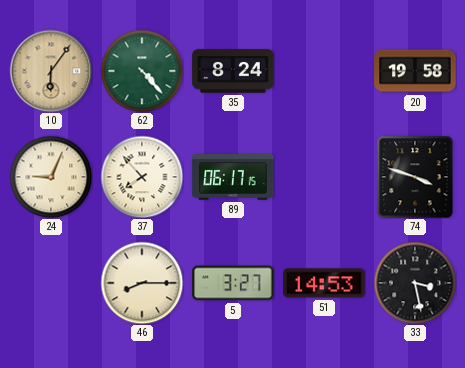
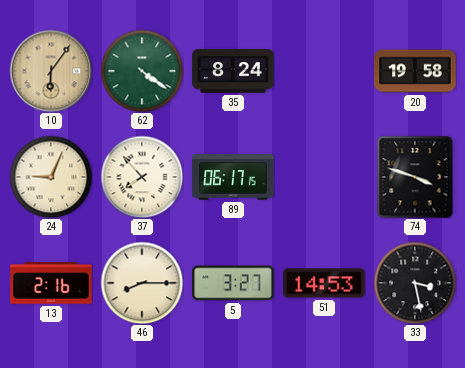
62: 4:23 -> 4:21 (142, 71)
13: none -> 2:16 (51, 283)
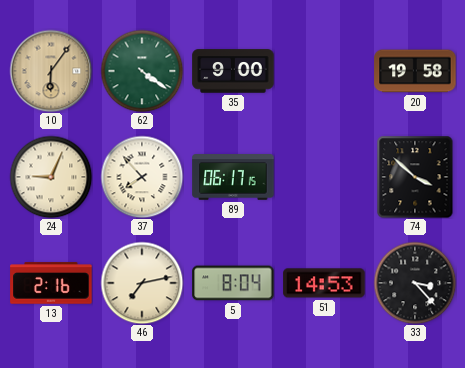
35: 8:24 -> 9:00 (233, 71)
74: 3:48 -> 3:52 (415, 177)
46: 8:15 -> 7:13 (142, 283)
5: 3:27 -> 8:04 (233, 283)
33: 3:28 -> 3:23 (415, 283)
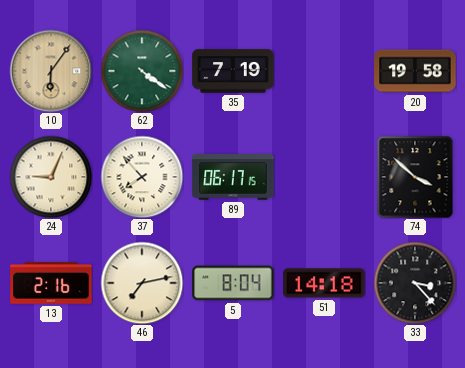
35: 9:00 -> 7:19 (233, 71)
51: 14:53 -> 14:18 (324, 283)
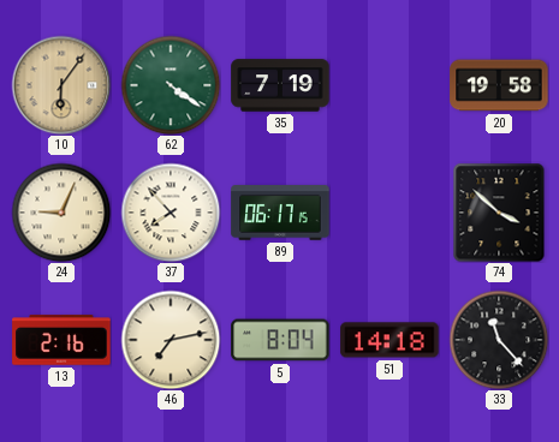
33: 3:23 -> 11:23 (499, 340)
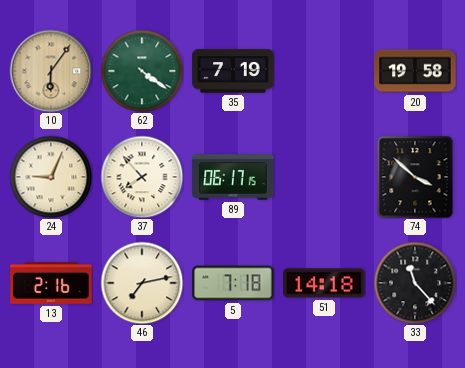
5: 8:04 -> 7:18 (233, 283)
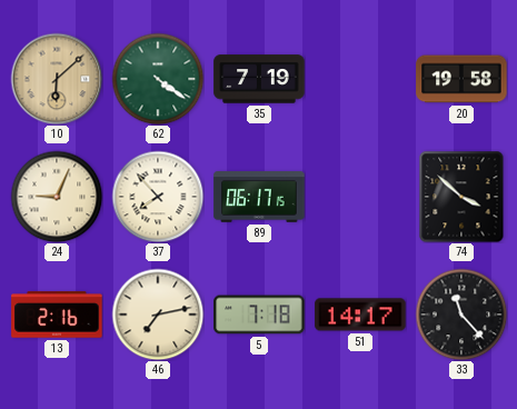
10: 6:06 -> 6:08 (57, 79)
51: 14:18 -> 14:17 (360, 315)
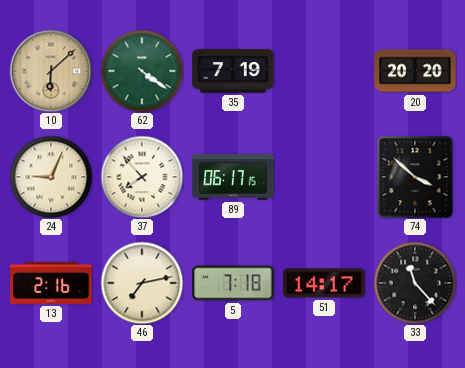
20: 19:58 -> 20:20 (415, 71)
